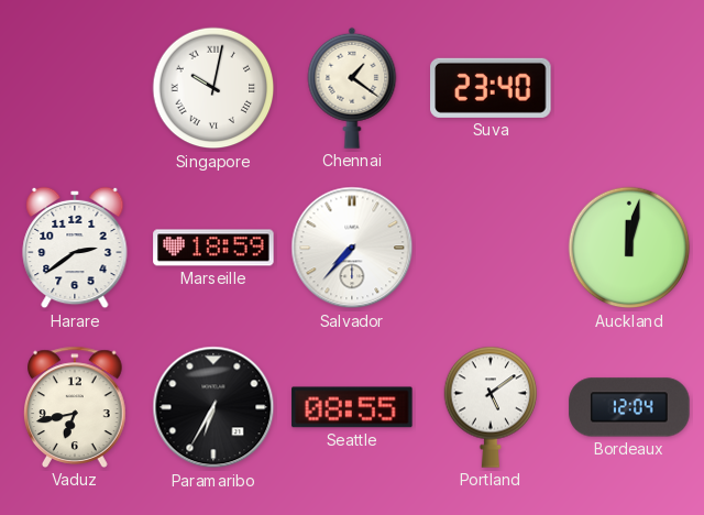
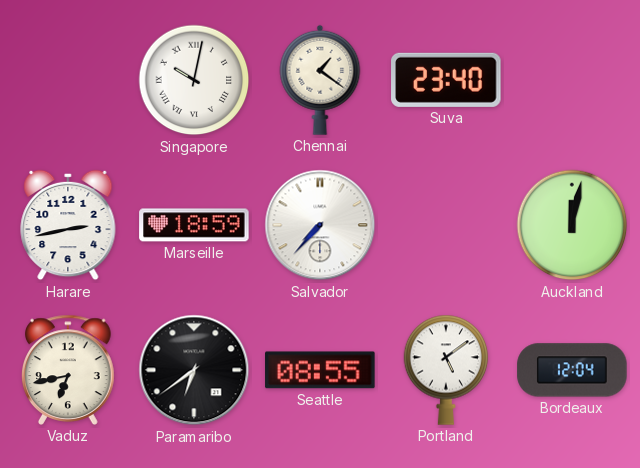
Harare: 2:39 -> 2:43 (68, 225)
Paramaribo: 6:35 -> 6:39 (194, 370)
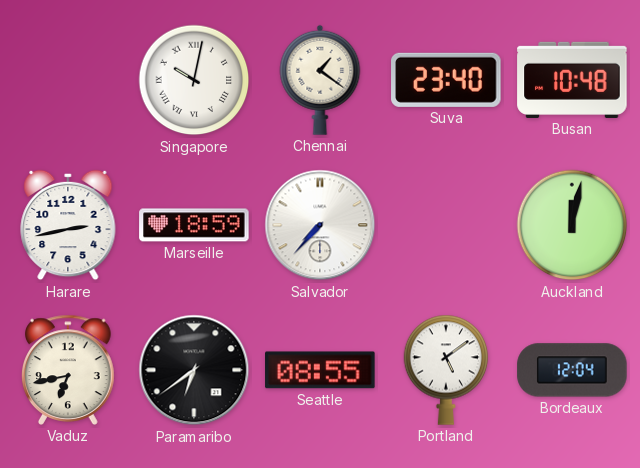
Busan: none -> 10:48 (572, 80)
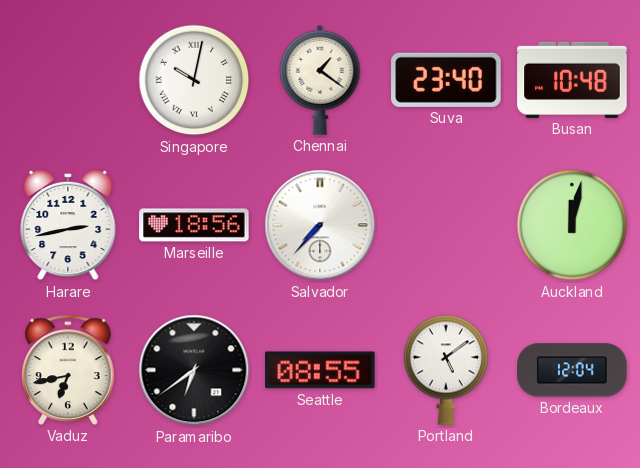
Marseille: 18:59 -> 18:56 (194, 225)
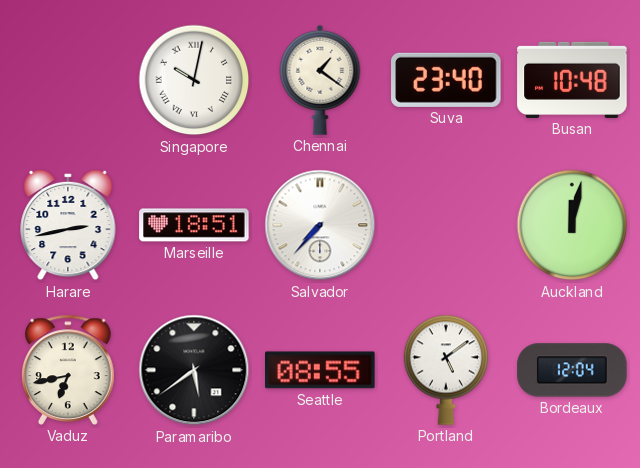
Marseille: 18:56 -> 18:51 (194, 225)
Paramaribo: 6:39 -> 5:39 (194, 370)
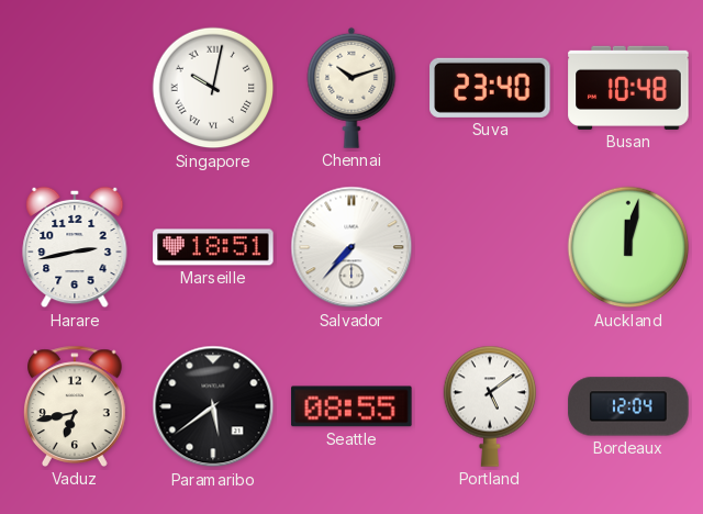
Chennai: 1:21 -> 10:12 (351, 88)
